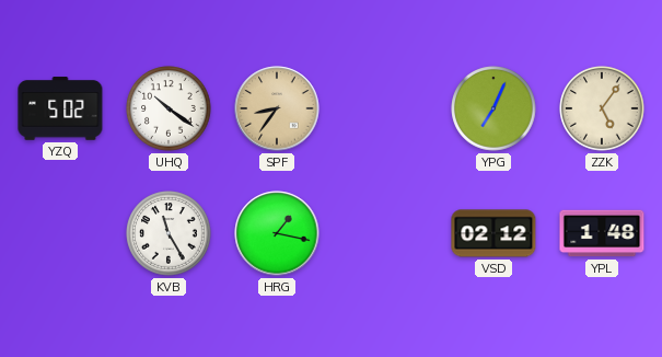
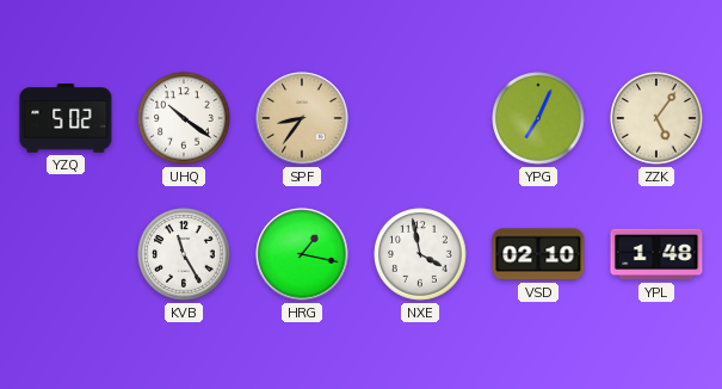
NXE: none -> 3:58 (420, 254)
VSD: 02:12 -> 02:10 (538, 254)
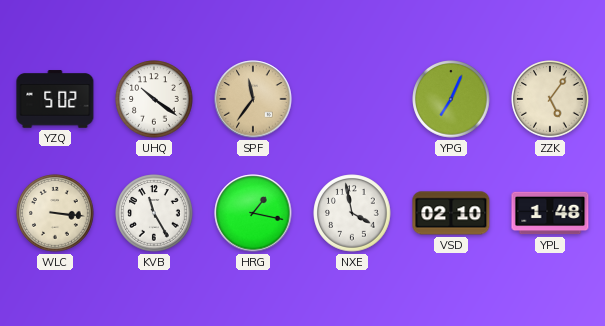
SPF: 8:36 -> 11:36 (253, 99)
WLC: none -> 3:16 (55, 213)
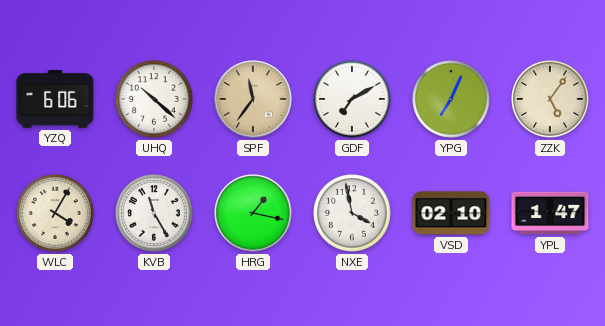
YZQ: 5:02 -> 6:06 (55, 99)
UHQ: 10:21 -> 10:22 (154, 99)
GDF: none -> 7:10 (352, 99)
WLC: 3:16 -> 4:05 (55, 213)
YPL: 1:48 -> 1:47 (550, 213)
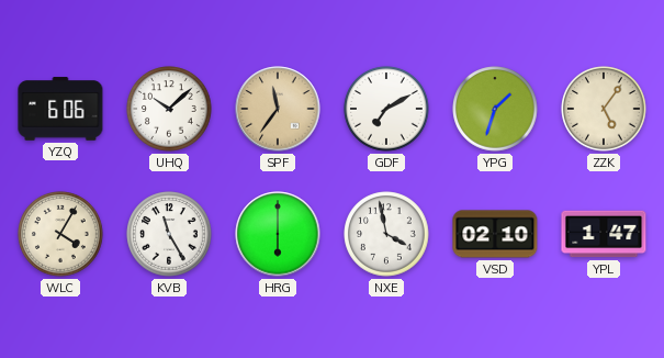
UHQ: 10:22 -> 10:08 (169, 109)
YPG: 7:04 -> 1:33 (495, 109)
HRG: 1:17 -> 6:00 (278, 234)
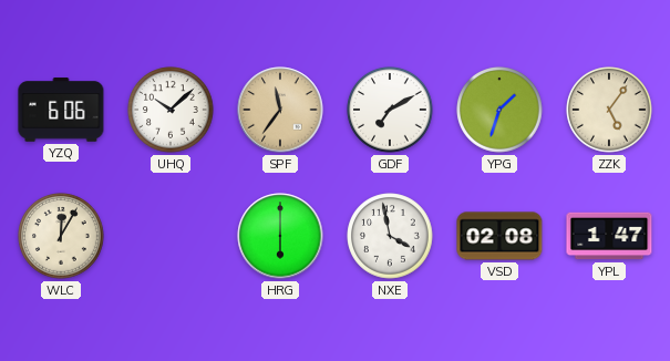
WLC: 4:05 -> 12:05 (61, 236)
KVB: 11:25 -> none (169, 234)
VSD: 02:10 -> 02:08 (499, 236)
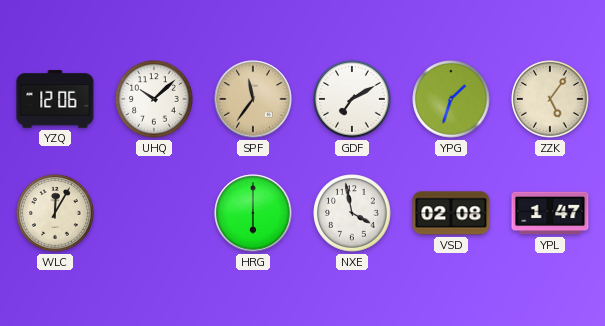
YZQ: 6:06 -> 12:06 (55, 99)
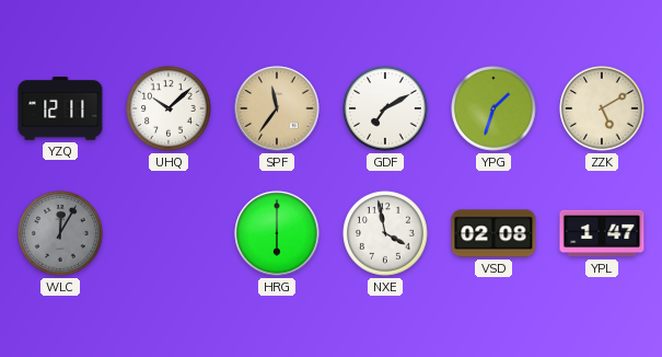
YZQ: 12:06 -> 12:11 (60, 108)
ZZK: 5:06 -> 5:10 (602, 108)
WLC dial: cream -> grey (60, 233)
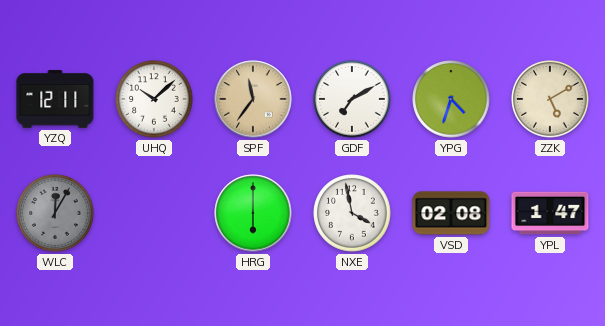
YPG: 1:33 -> 4:33 (451, 99)
